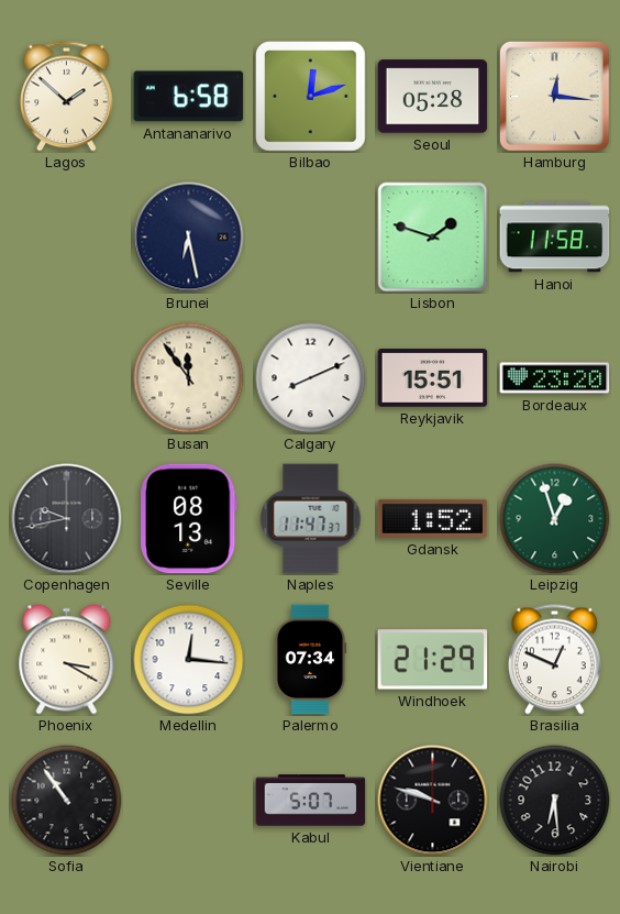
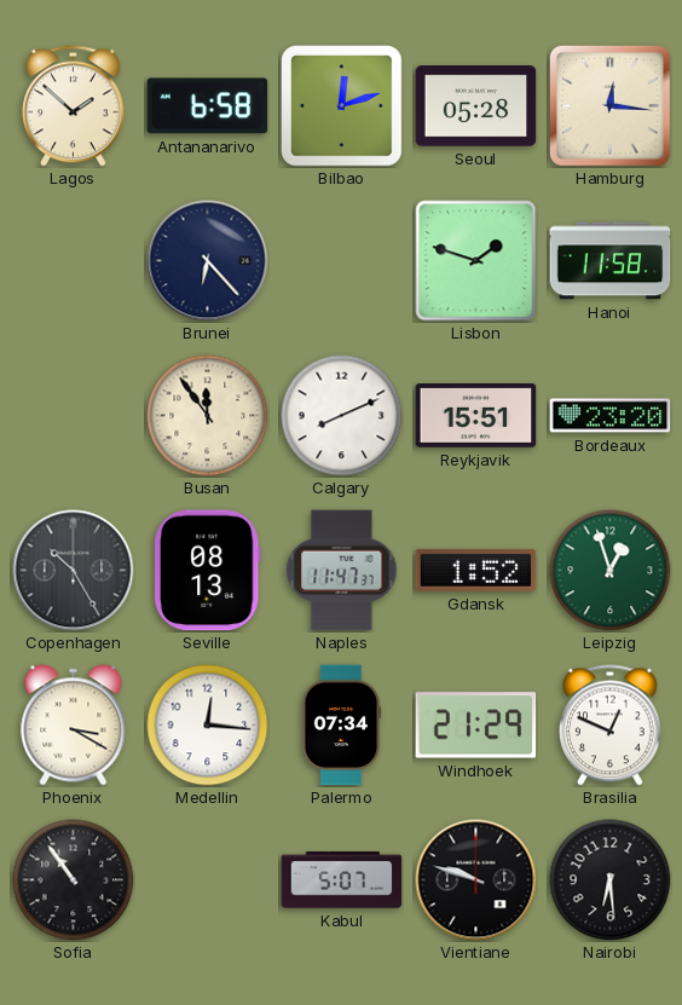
Brunei: 6:28 -> 6:23 (208, 261)
Copenhagen: 9:43 -> 10:25 (74, 571)
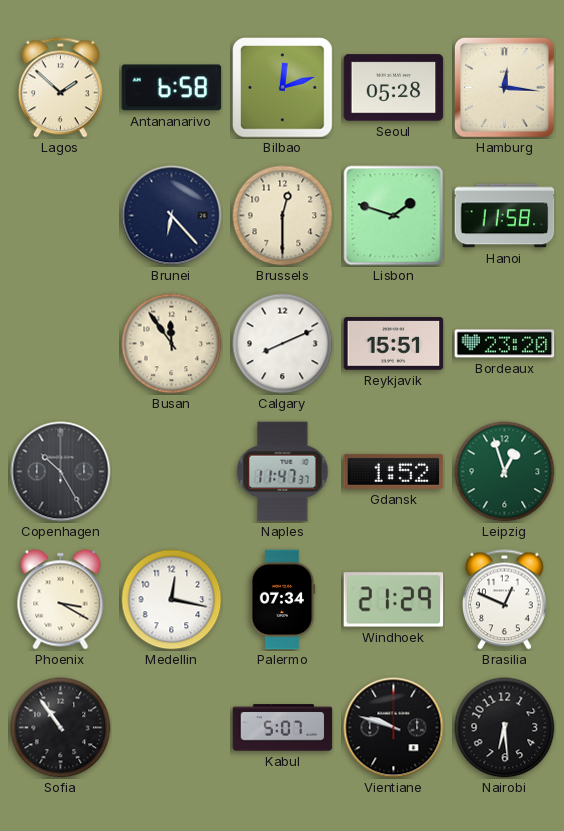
Brussels: none -> 12:30 (283, 216)
Seville: 08:13 -> none (208, 571)
Medellin: 12:16 -> 12:17 (172, 600)
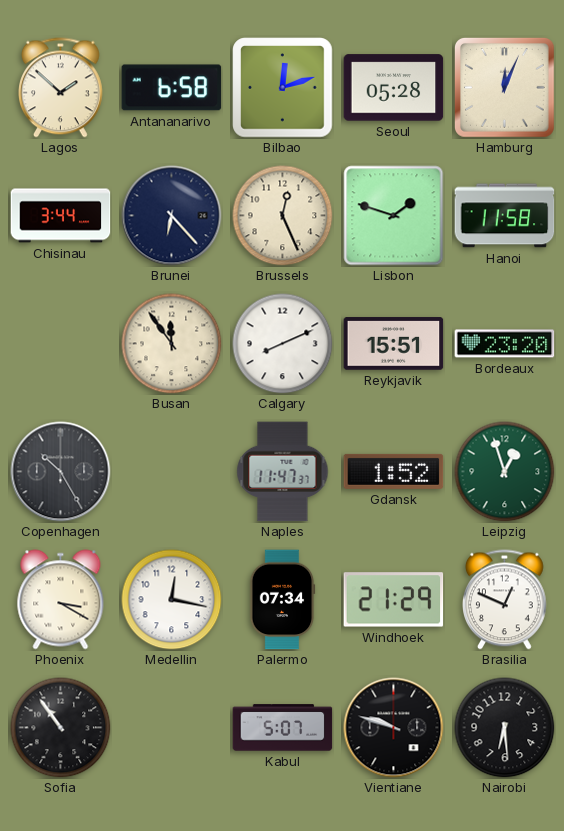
Hamburg: 12:16 -> 12:04 (504, 87)
Chisinau: none -> 3:44 (61, 216)
Brussels: 12:30 -> 12:26 (283, 216)
